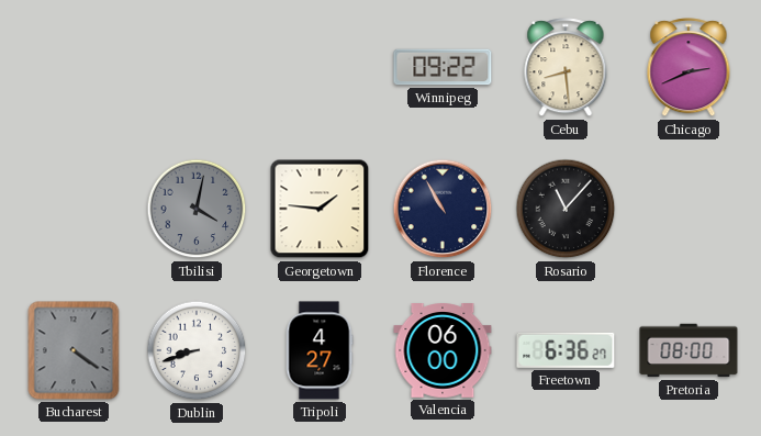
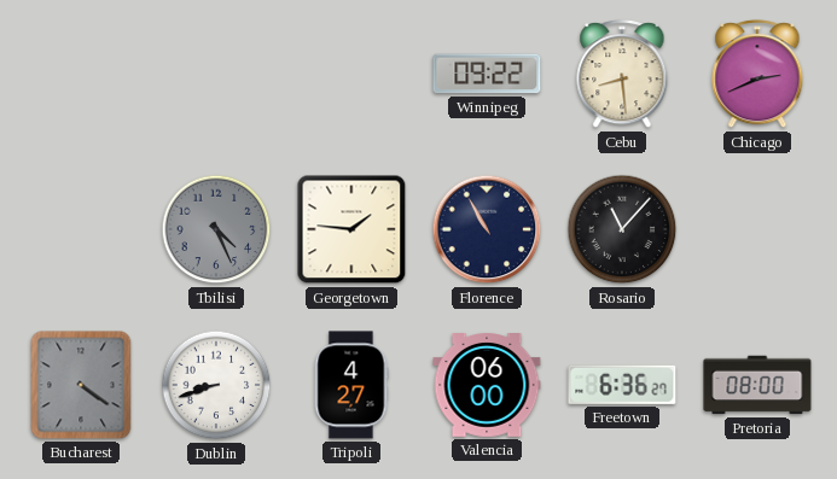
Tbilisi: 4:02 -> 4:26 (216, 229)
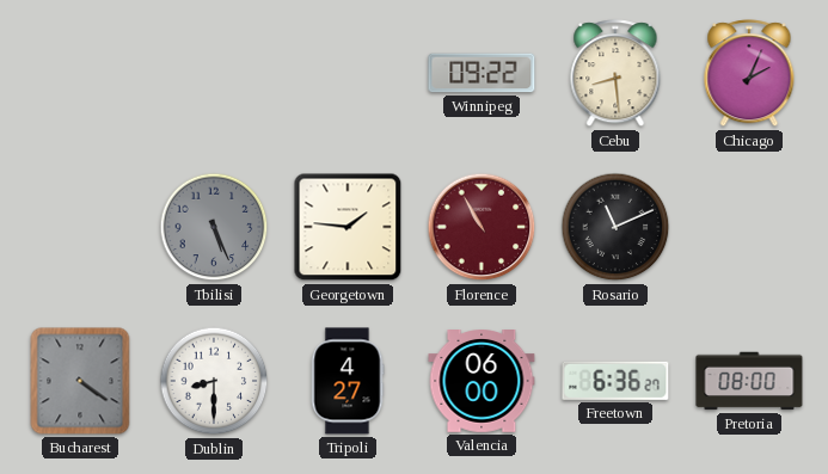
Chicago: 2:41 -> 2:04 (749, 74)
Tbilisi: 4:26 -> 5:26 (214, 227)
Florence dial: navy -> burgundy (482, 227)
Rosario: 11:07 -> 11:11 (615, 227)
Dublin: 8:42 -> 8:30 (214, 381)
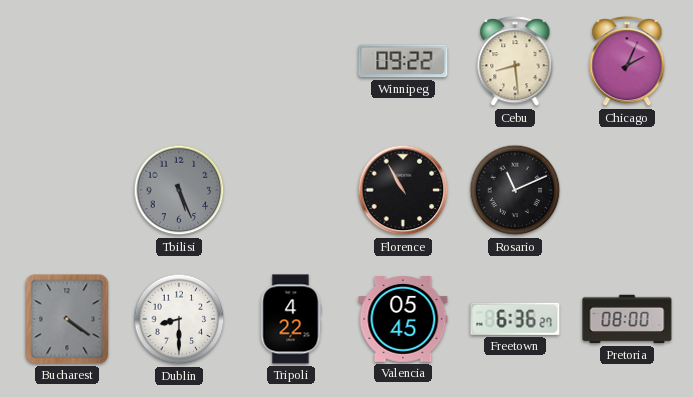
Georgetown: 1:46 -> none (348, 227)
Florence dial: burgundy -> black (403, 190)
Tripoli: 4:27 -> 4:22 (291, 319)
Valencia: 06:00 -> 05:45 (403, 320)
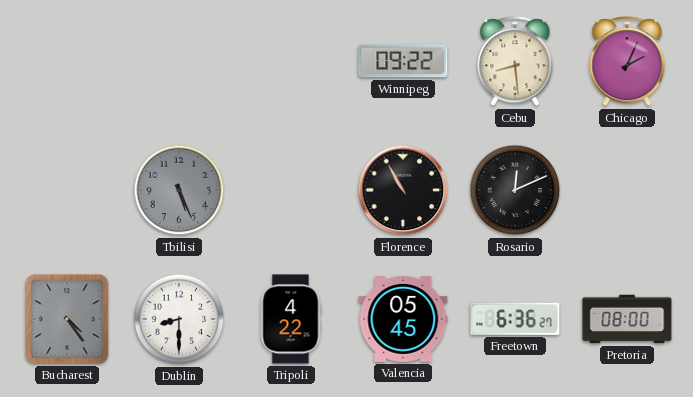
Rosario: 11:11 -> 12:11 (515, 190)
Bucharest: 4:21 -> 4:24 (67, 319)
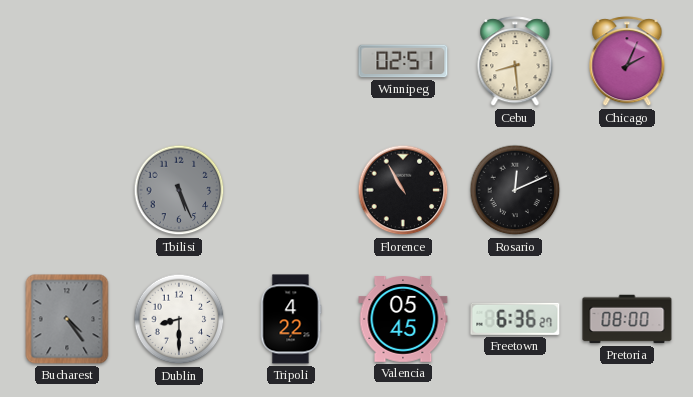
Winnipeg: 09:22 -> 02:51 (403, 61)
